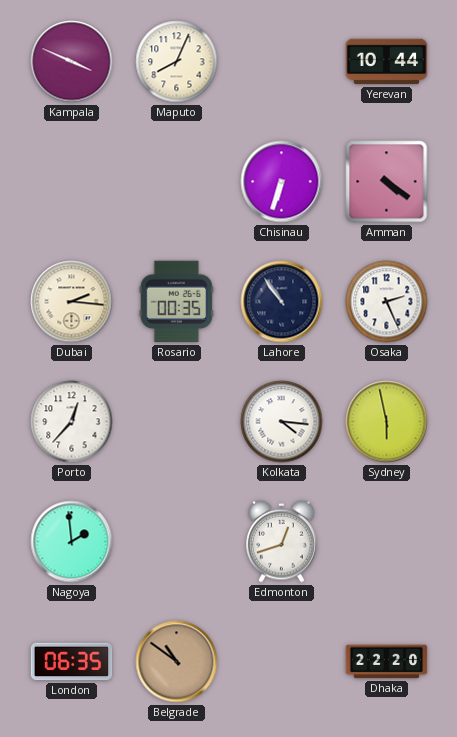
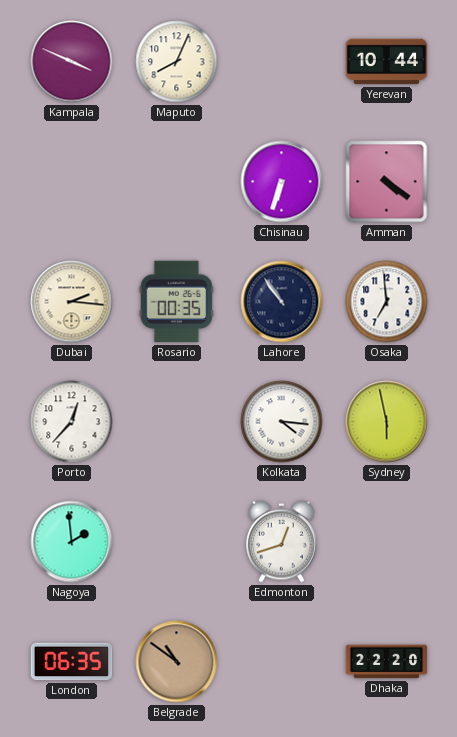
Osaka: 2:26 -> 6:59 (387, 302)
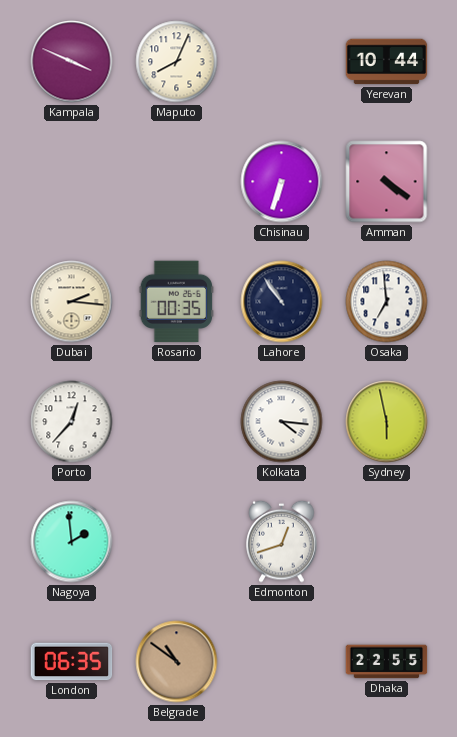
Dhaka: 22:20 -> 22:55 (387, 662)
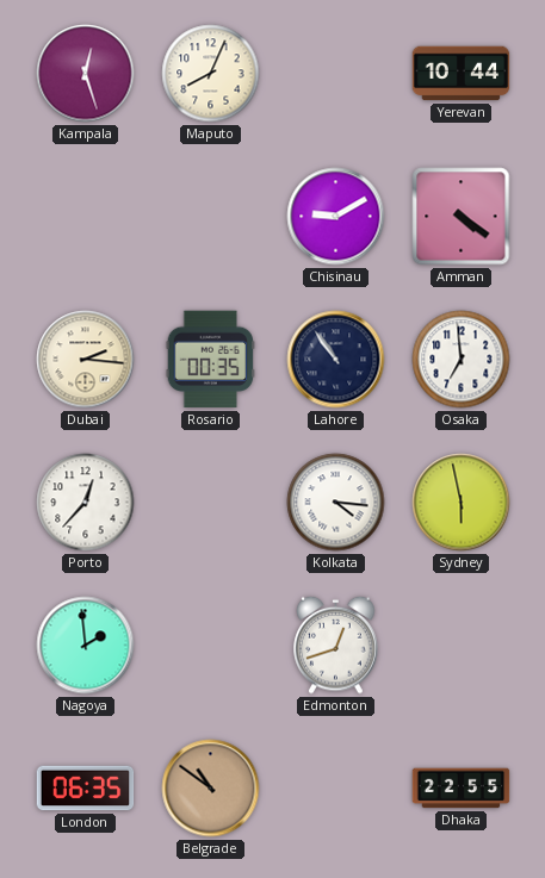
Kampala: 3:49 -> 12:27 (86, 74)
Chisinau: 6:33 -> 9:10 (336, 217)
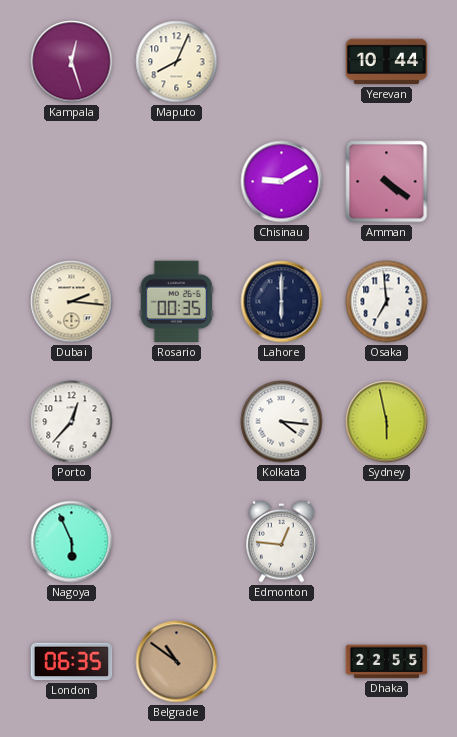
Lahore: 10:54 -> 6:00 (282, 302)
Nagoya: 1:59 -> 5:56 (72, 542)
Edmonton: 12:42 -> 12:46 (282, 541)
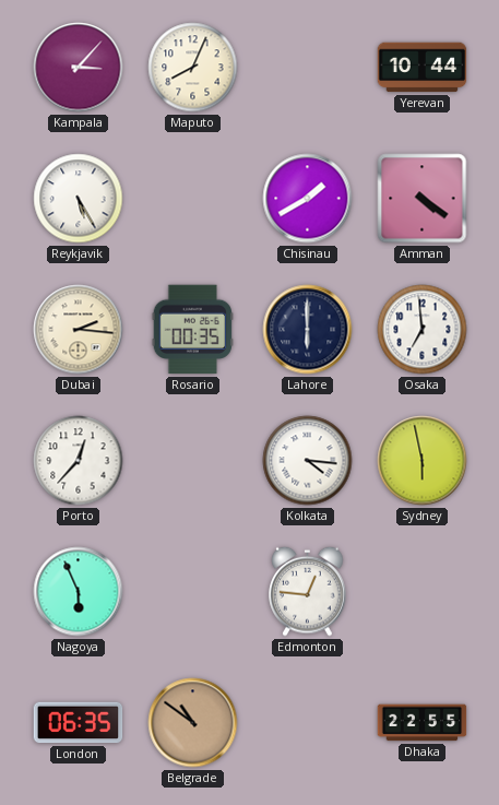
Kampala: 12:27 -> 3:07 (79, 68)
Reykjavik: none -> 5:25 (79, 199)
Chisinau: 9:10 -> 1:40 (308, 199)
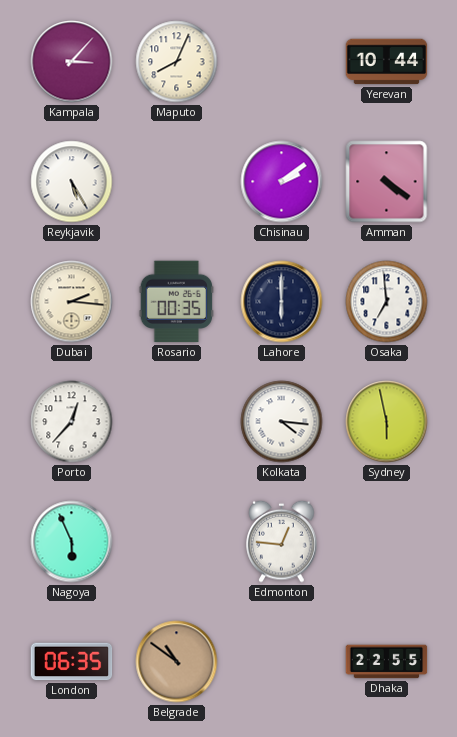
Chisinau: 1:40 -> 2:09 (282, 182)
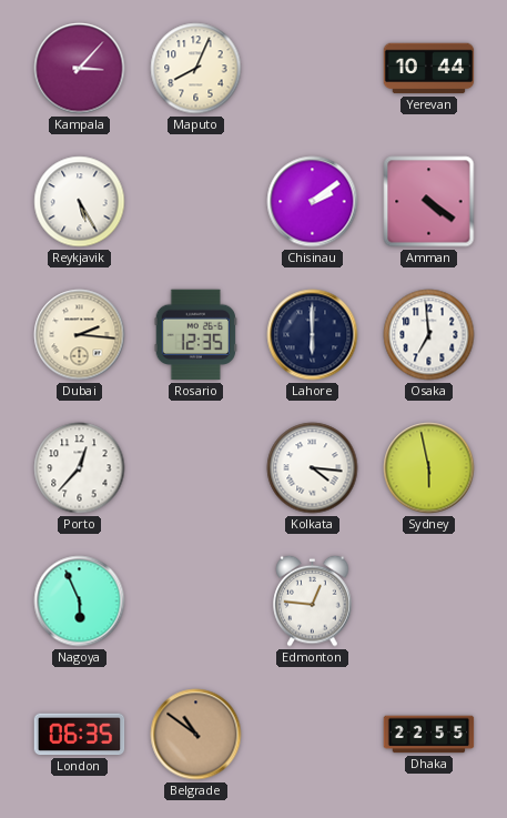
Rosario: 00:35 -> 12:35 (195, 335)
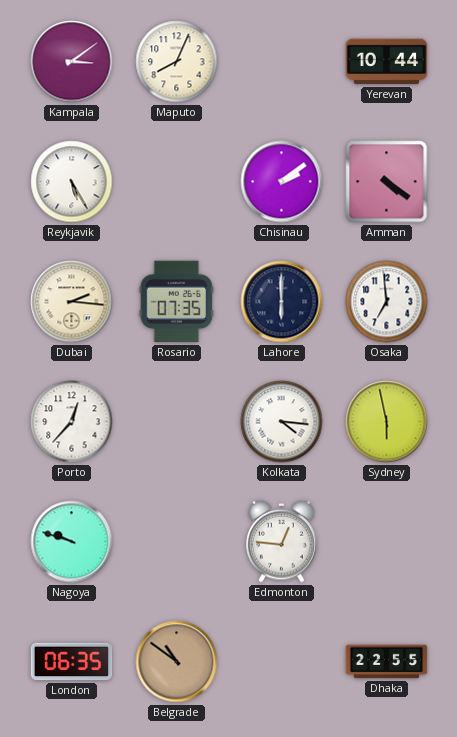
Kampala: 3:07 -> 3:09 (72, 62)
Rosario: 12:35 -> 07:35 (176, 302)
Nagoya: 5:56 -> 9:48 (72, 542)
